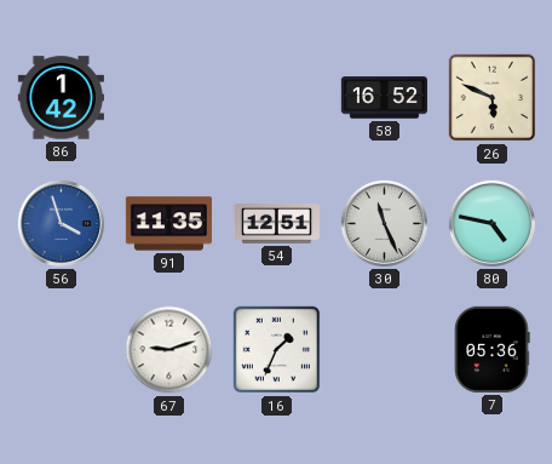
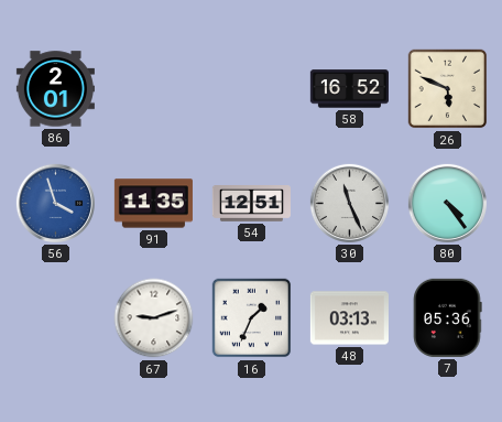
86: 1:42 -> 2:01 (55, 89)
80: 4:47 -> 4:24 (447, 203)
48: none -> 03:13 (349, 318)
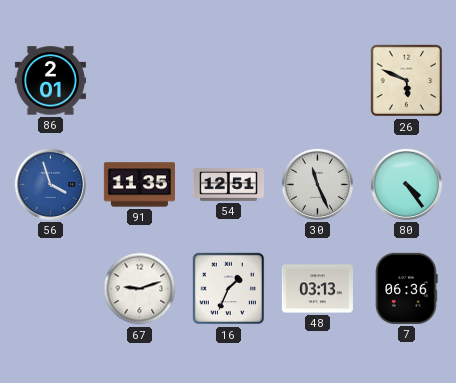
58: 16:52 -> none (349, 89)
7: 05:36 -> 06:36 (407, 288)
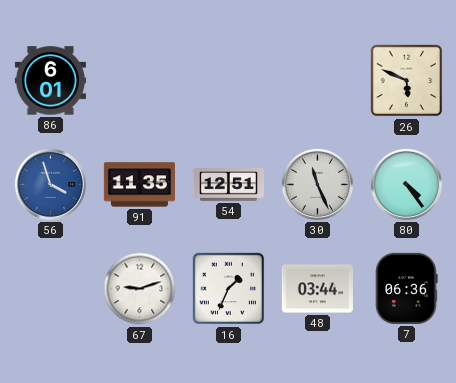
86: 2:01 -> 6:01 (50, 81)
48: 03:13 -> 03:44 (317, 289)
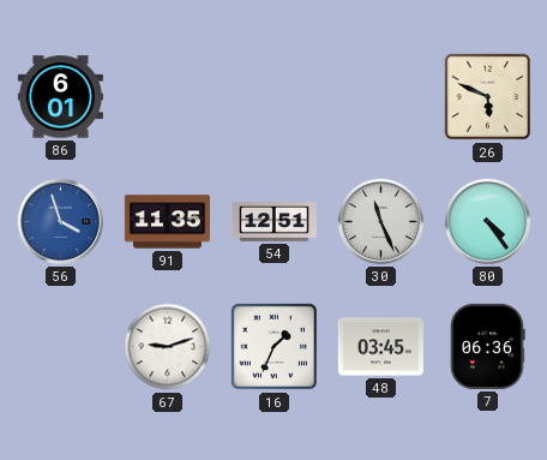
48: 03:44 -> 03:45 (380, 347)
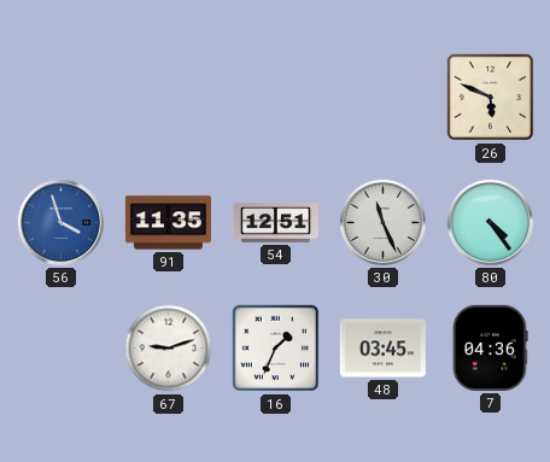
86: 6:01 -> none (60, 97)
7: 06:36 -> 04:36 (491, 347)
